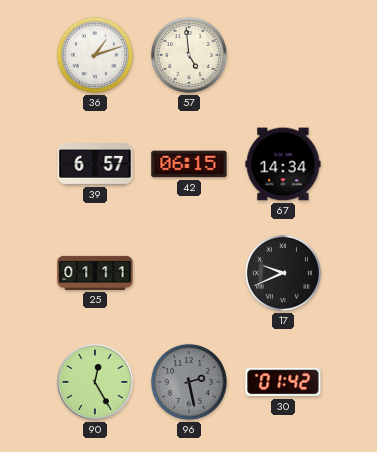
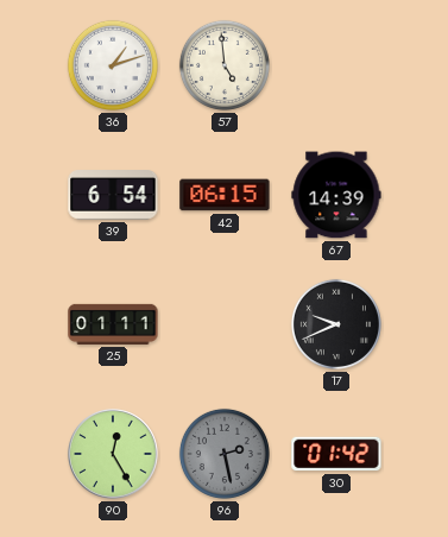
39: 6:57 -> 6:54 (113, 196)
67: 14:34 -> 14:39 (336, 195)
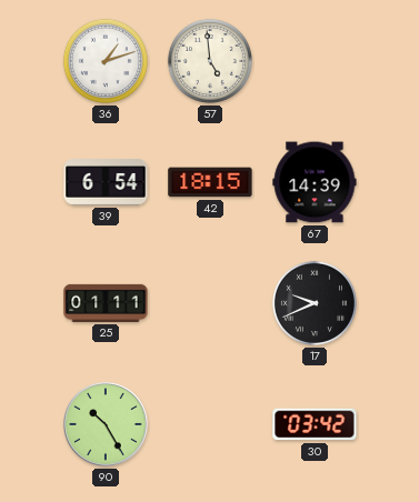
42: 06:15 -> 18:15 (210, 182)
90: 12:25 -> 10:25 (106, 424)
96: 2:28 -> none (225, 454)
30: 01:42 -> 03:42 (315, 424)
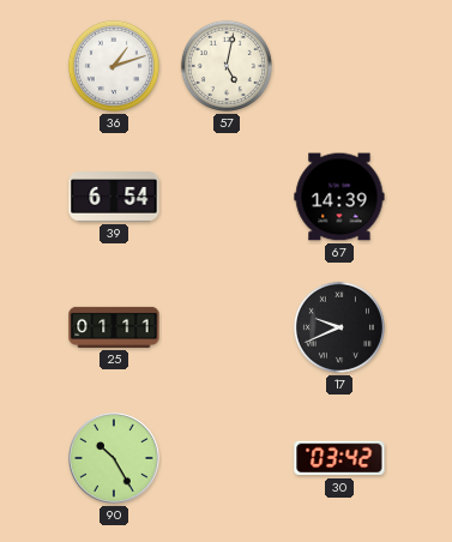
57: 4:59 -> 5:02 (227, 66)
42: 18:15 -> none (210, 182)
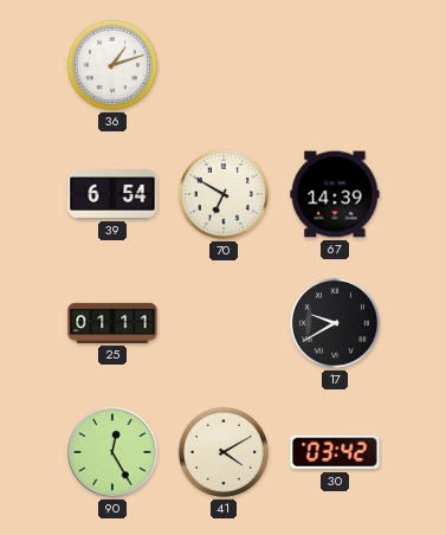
57: 5:02 -> none (227, 66)
70: none -> 6:50 (224, 194)
17: 9:41 -> 9:40 (335, 323)
90: 10:25 -> 12:25 (112, 452)
41: none -> 4:10 (224, 452)
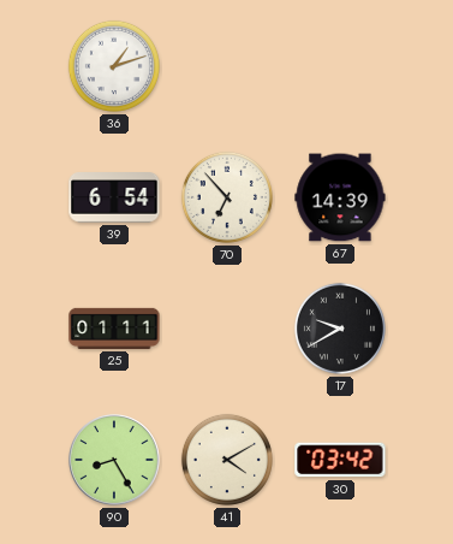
70: 6:50 -> 6:53 (227, 197)
90: 12:25 -> 8:25 (114, 460)
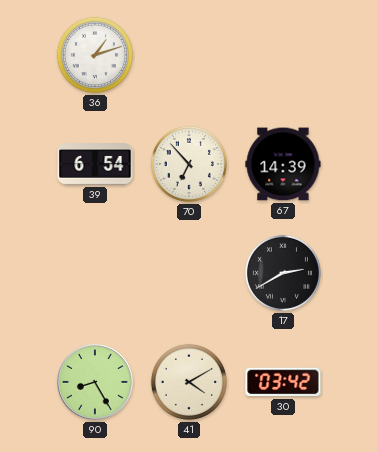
25: 01:11 -> none (114, 329)
17: 9:40 -> 2:40 (283, 273)
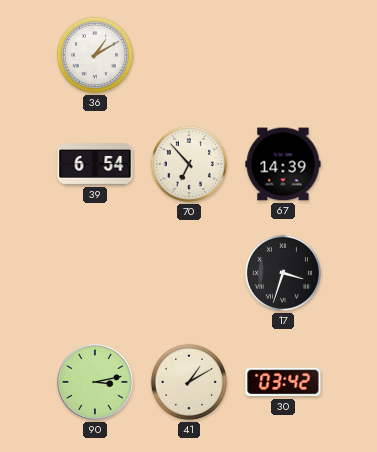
36: 1:12 -> 1:10 (95, 55)
17: 2:40 -> 3:33 (283, 273)
90: 8:25 -> 3:13 (95, 382)
41: 4:10 -> 1:10 (189, 382)
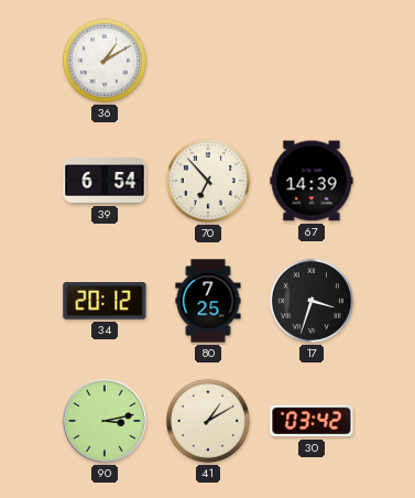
34: none -> 20:12 (105, 301)
80: none -> 7:25 (208, 301)
